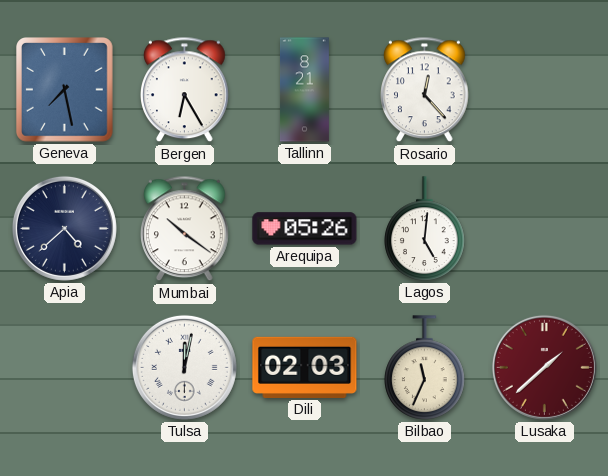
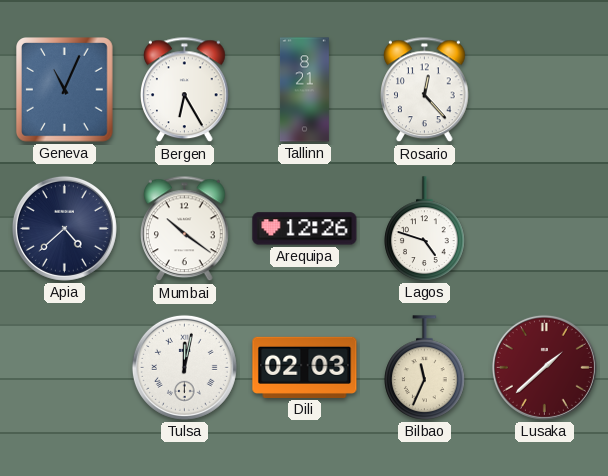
Geneva: 7:28 -> 11:04 (65, 90)
Arequipa: 05:26 -> 12:26 (305, 229)
Lagos: 5:01 -> 4:48 (425, 229)
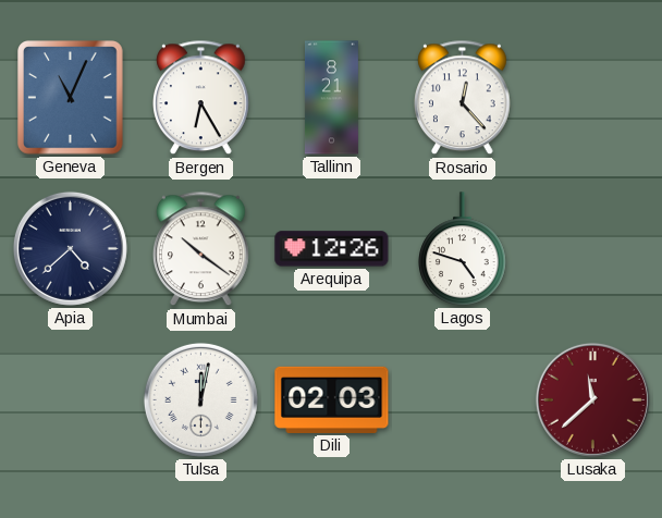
Bilbao: 11:34 -> none (425, 368)
Lusaka: 1:38 -> 11:38 (592, 399)
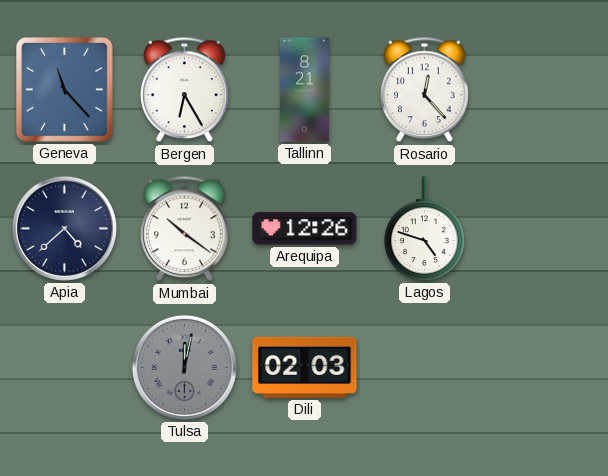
Geneva: 11:04 -> 11:23 (65, 90)
Tulsa dial: white -> grey (184, 367)
Lusaka: 11:38 -> none (592, 399)
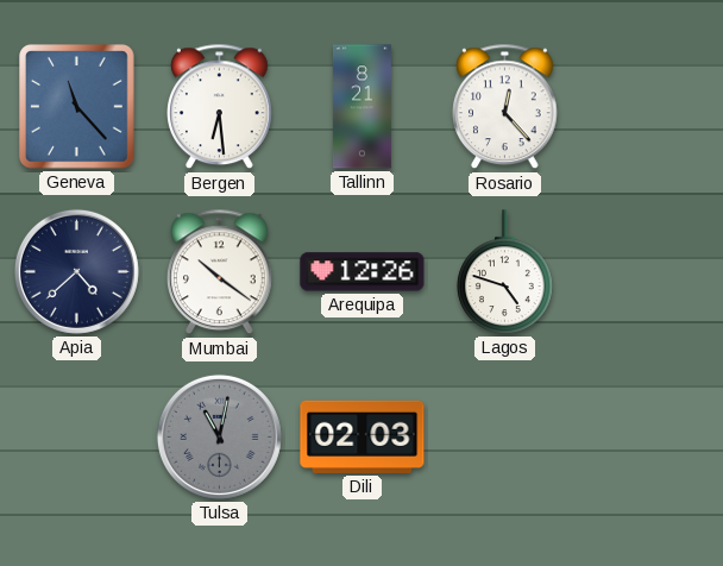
Bergen: 6:25 -> 6:29 (220, 107)
Tulsa: 12:02 -> 11:02 (219, 436)
